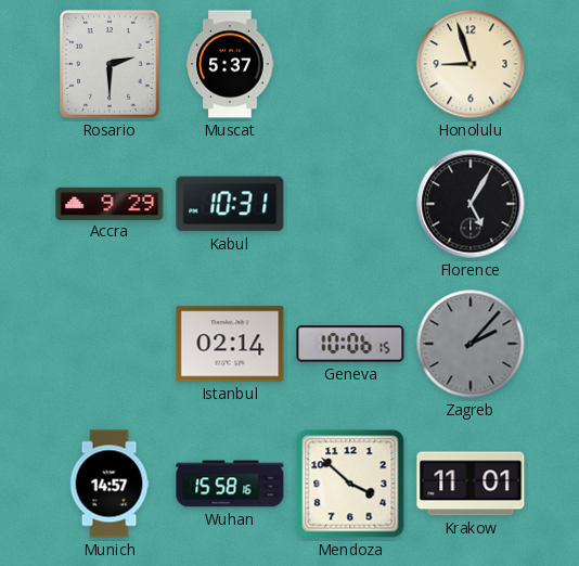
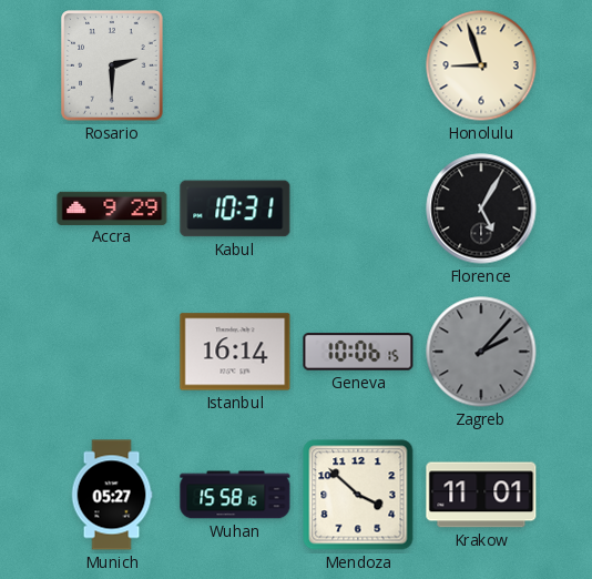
Muscat: 5:37 -> none (230, 64)
Istanbul: 02:14 -> 16:14 (235, 352)
Munich: 14:57 -> 05:27 (112, 495)
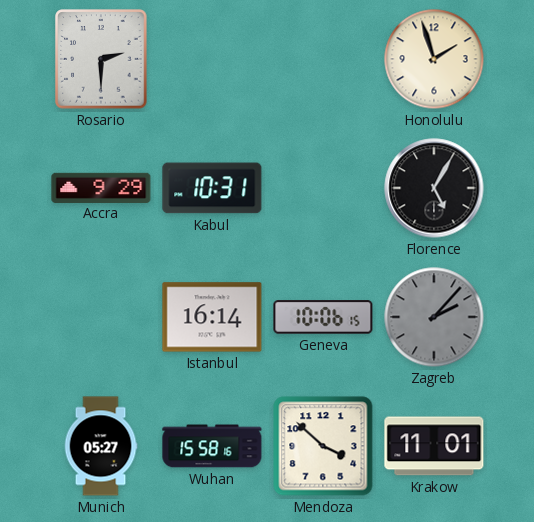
Honolulu: 8:57 -> 1:57 (434, 59)
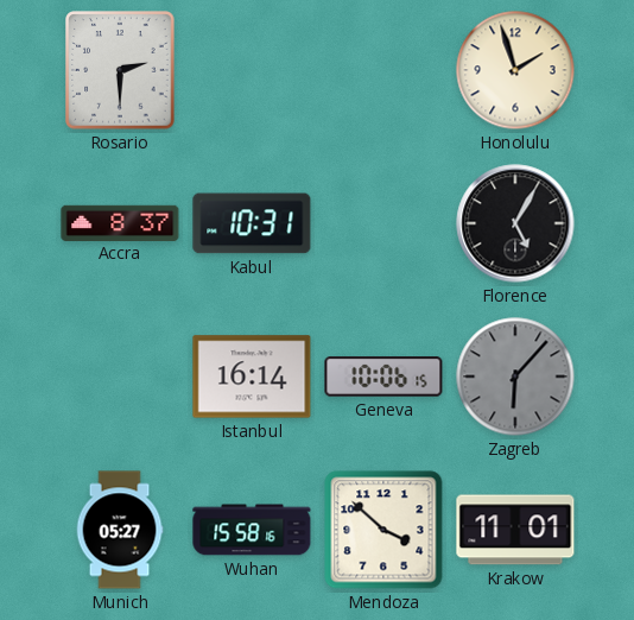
Accra: 9:29 -> 8:37 (120, 222)
Zagreb: 2:07 -> 6:07 (515, 377)
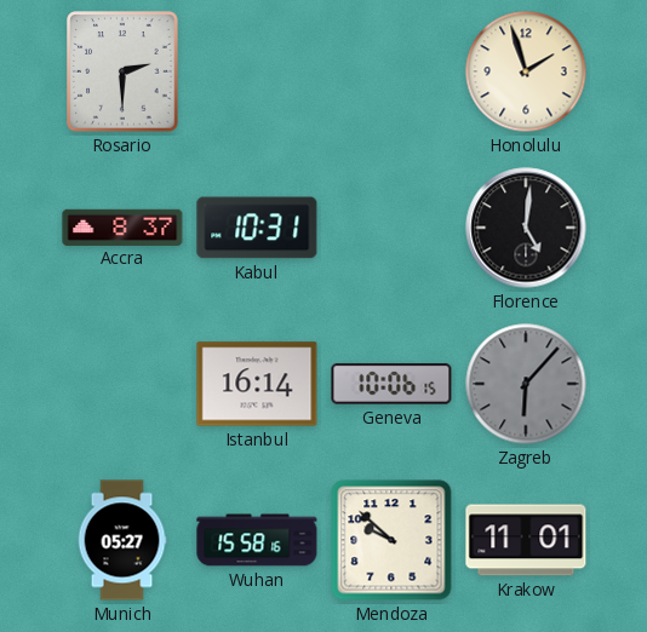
Florence: 5:05 -> 5:01 (526, 228)
Mendoza: 3:52 -> 9:52 (391, 540)
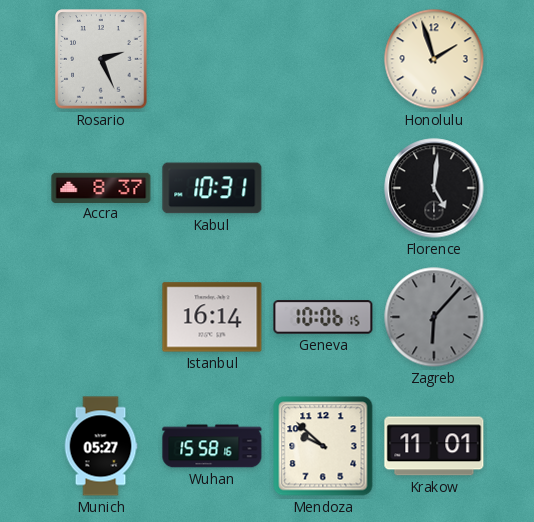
Rosario: 2:30 -> 2:26 (101, 59)
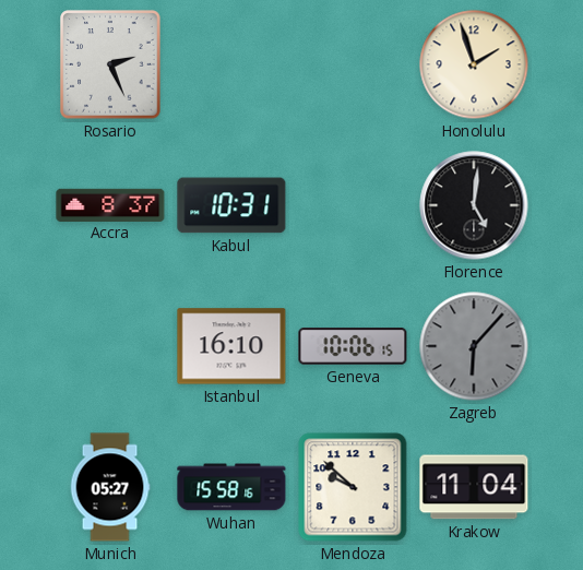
Istanbul: 16:14 -> 16:10 (231, 346)
Krakow: 11:01 -> 11:04 (474, 487)
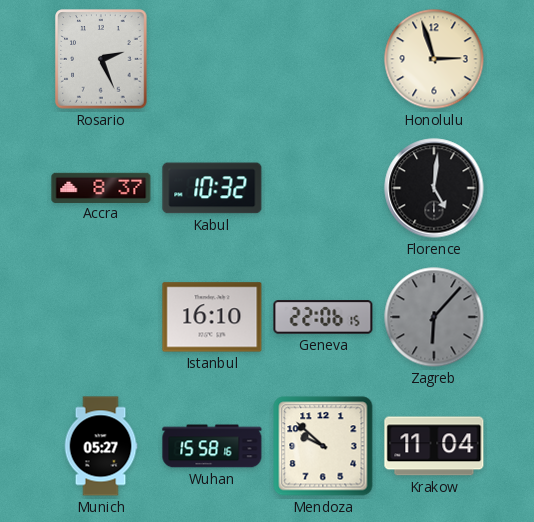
Honolulu: 1:57 -> 2:57 (434, 59)
Kabul: 10:31 -> 10:32 (212, 188)
Geneva: 10:06 -> 22:06 (323, 317)
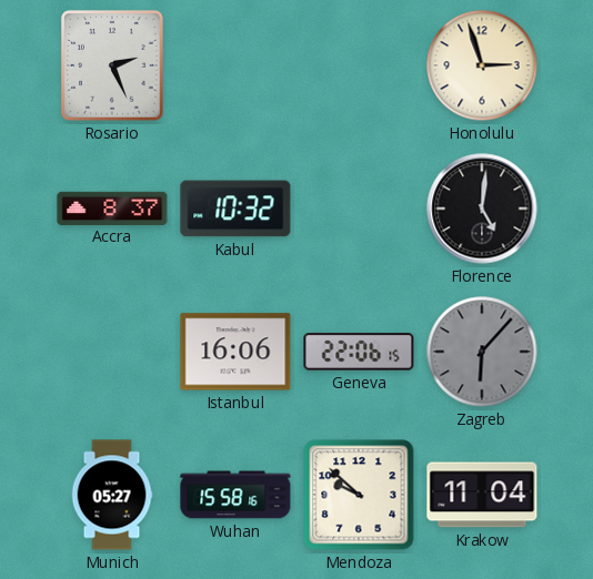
Istanbul: 16:10 -> 16:06 (235, 352)
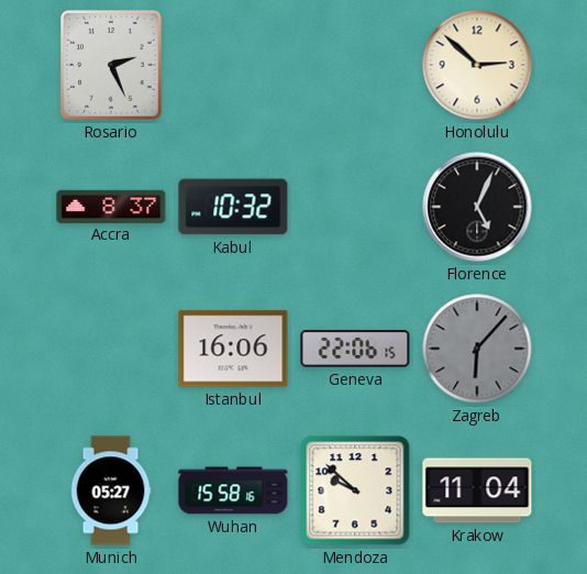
Honolulu: 2:57 -> 2:52 (477, 65)
Florence: 5:01 -> 5:04 (477, 207)
